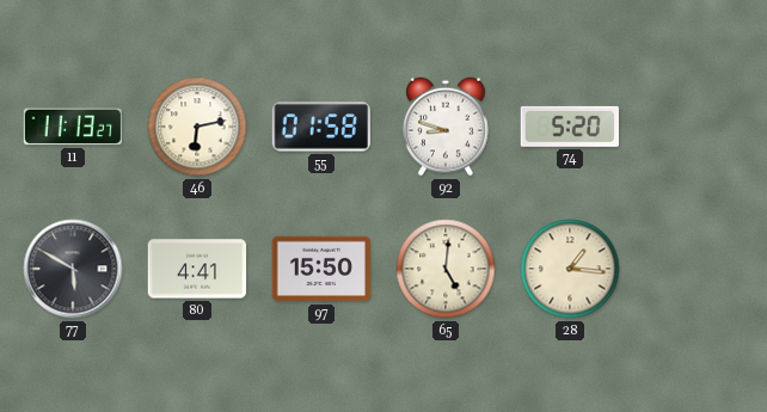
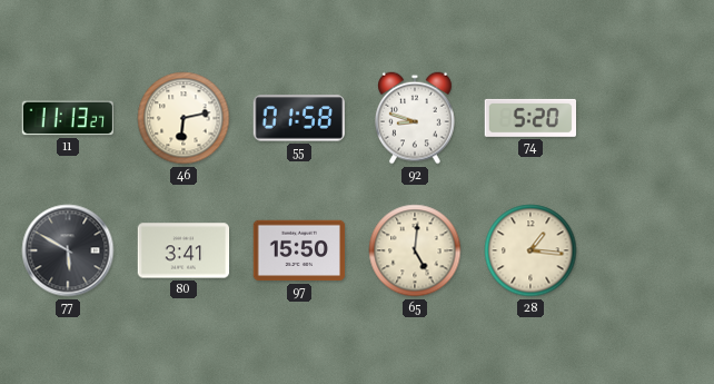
80: 4:41 -> 3:41 (184, 250)
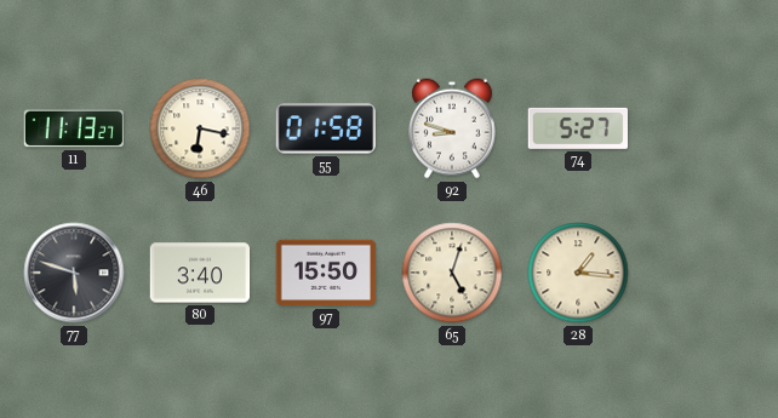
46: 6:13 -> 6:17 (200, 128)
74: 5:20 -> 5:27 (577, 128)
77: 5:50 -> 5:48 (74, 273)
80: 3:41 -> 3:40 (200, 273)
65: 5:01 -> 5:03 (452, 273)
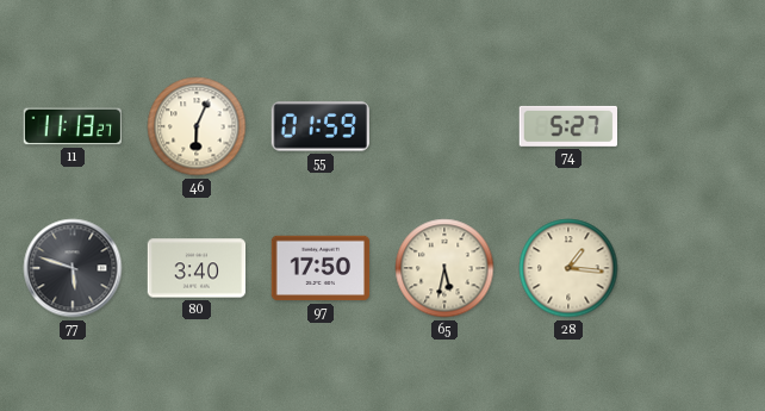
46: 6:17 -> 6:04 (197, 126)
55: 01:58 -> 01:59 (321, 126)
92: 8:48 -> none (453, 128)
97: 15:50 -> 17:50 (321, 268)
65: 5:03 -> 5:32 (444, 268)
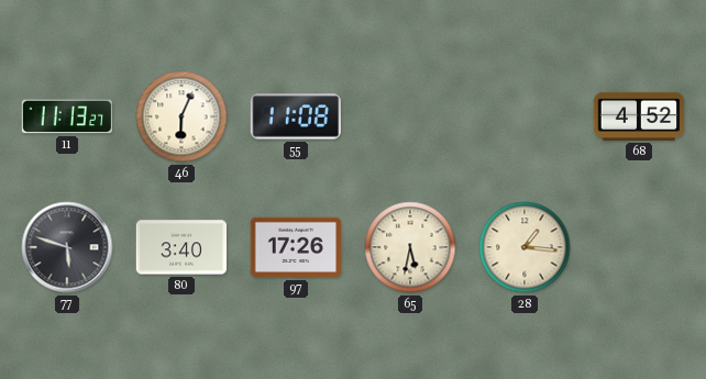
55: 01:59 -> 11:08 (296, 116)
74: 5:27 -> none (567, 126)
68: none -> 4:52 (639, 116)
97: 17:50 -> 17:26 (296, 247)
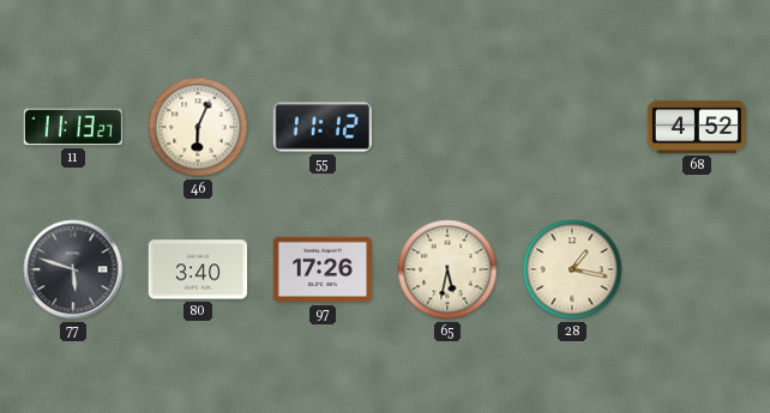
55: 11:08 -> 11:12 (323, 127)
28: 1:16 -> 1:17 (572, 269)
